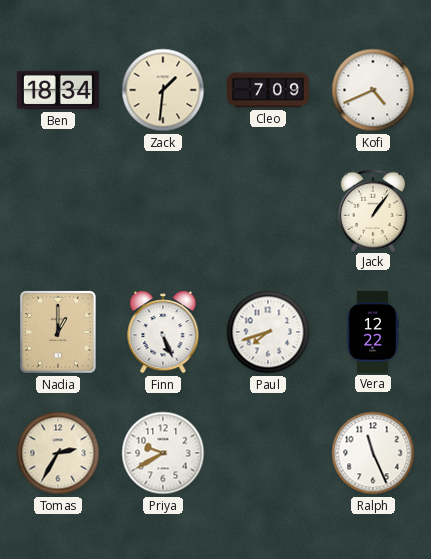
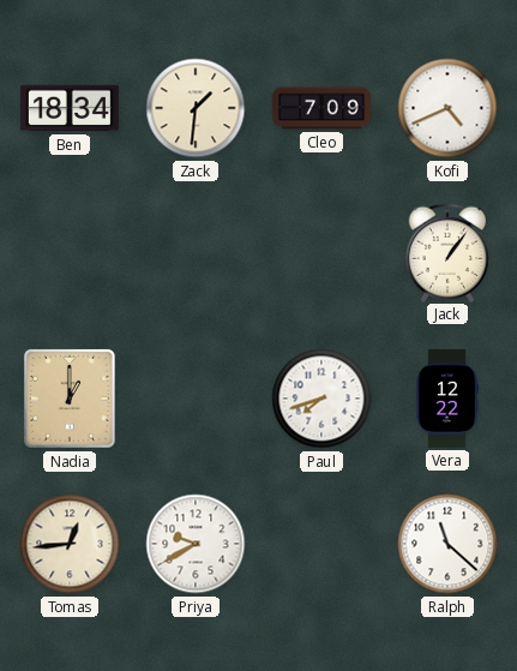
Finn: 5:26 -> none (163, 332)
Tomas: 2:35 -> 12:44 (70, 544)
Ralph: 11:26 -> 11:22 (447, 544)
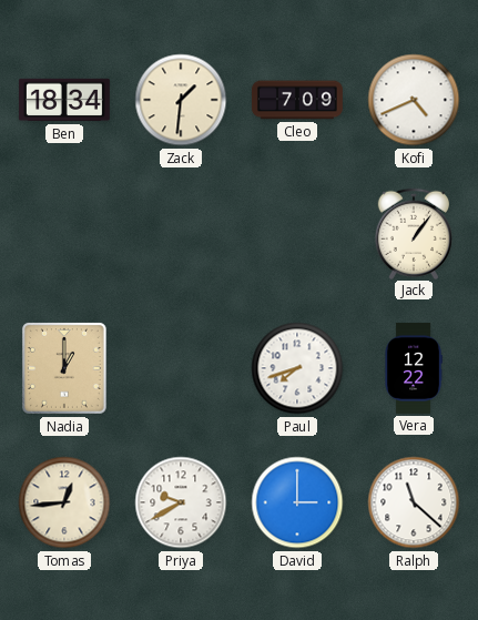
David: none -> 3:00 (297, 502)
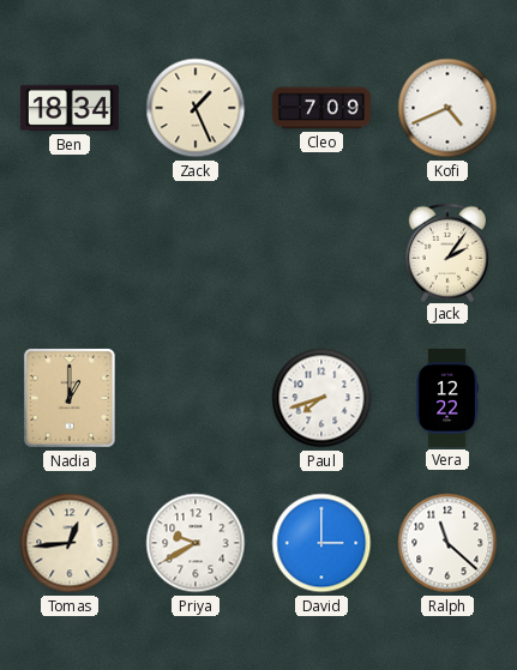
Zack: 1:31 -> 1:26 (196, 108)
Jack: 1:06 -> 2:06 (446, 252)
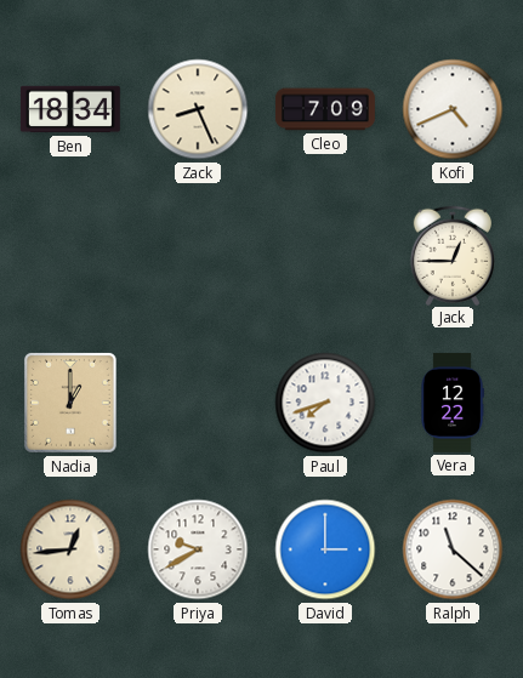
Zack: 1:26 -> 8:26 (198, 109)
Jack: 2:06 -> 12:45 (451, 255)
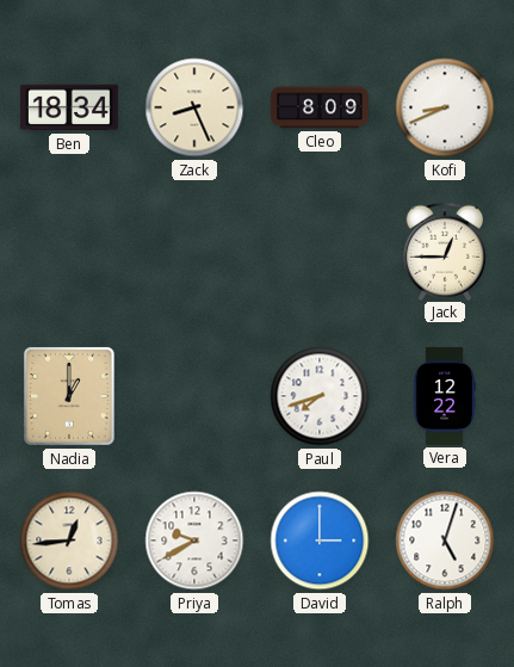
Cleo: 7:09 -> 8:09 (320, 107)
Kofi: 4:41 -> 8:41 (445, 107)
Ralph: 11:22 -> 5:03 (445, 541)
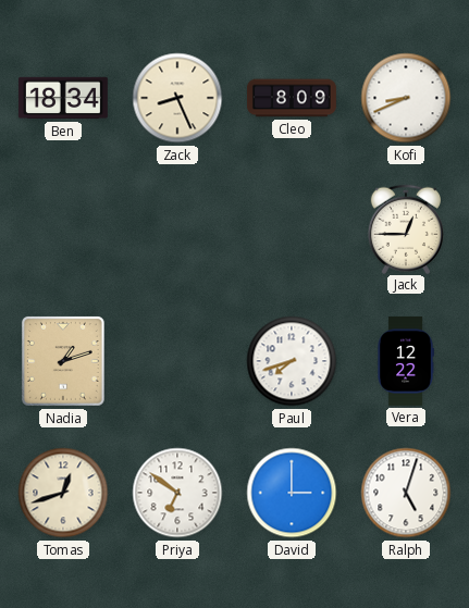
Nadia: 1:00 -> 1:12 (63, 362)
Tomas: 12:44 -> 12:42 (63, 493)
Priya: 9:40 -> 6:51 (177, 493)
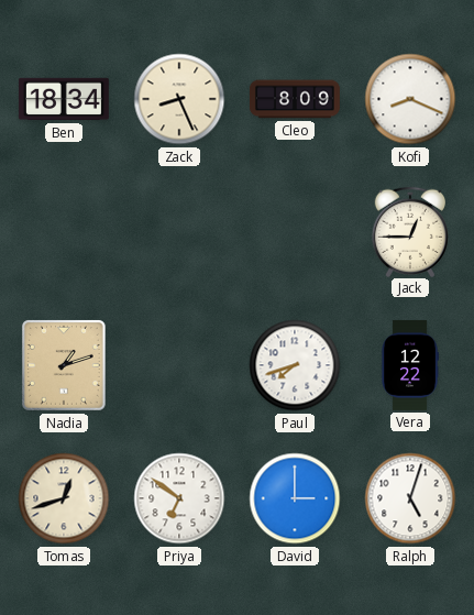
Kofi: 8:41 -> 8:19 (410, 99)
